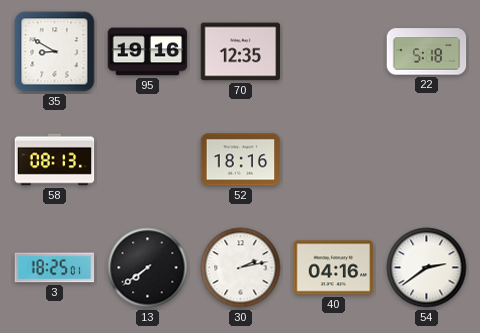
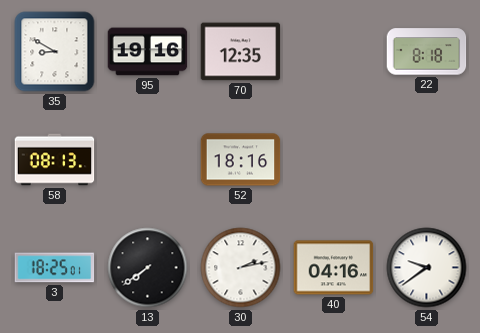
22: 5:18 -> 8:18 (427, 52)
54: 2:39 -> 9:39 (427, 268)
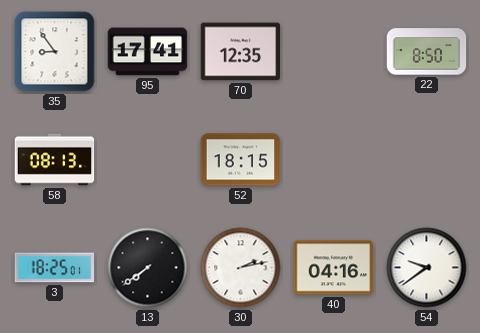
35: 8:50 -> 8:54 (55, 52)
95: 19:16 -> 17:41 (148, 52)
22: 8:18 -> 8:50 (427, 52)
52: 18:16 -> 18:15 (241, 160)
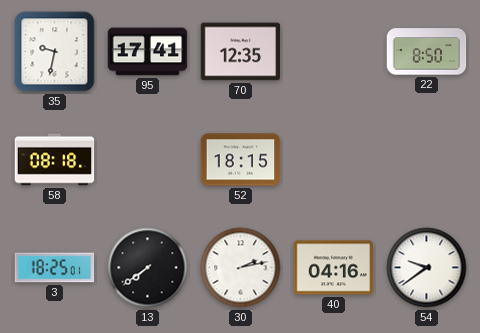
35: 8:54 -> 9:32 (55, 52)
58: 08:13 -> 08:18 (55, 160)
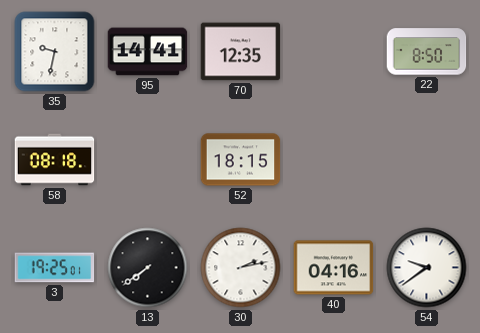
95: 17:41 -> 14:41 (148, 52)
3: 18:25 -> 19:25 (55, 268)
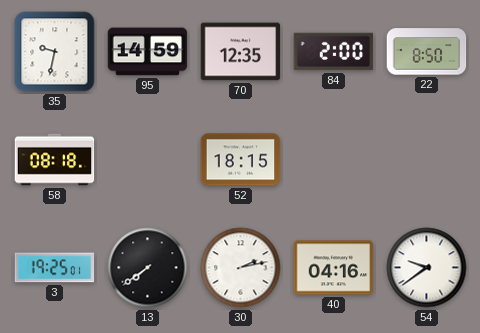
95: 14:41 -> 14:59 (148, 52)
84: none -> 2:00 (334, 52)
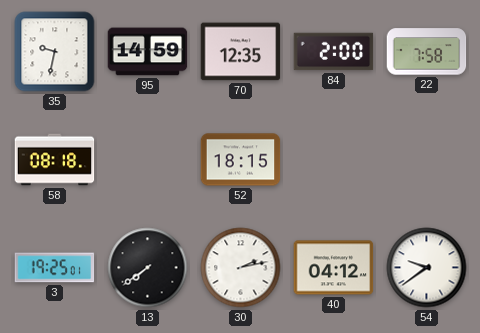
22: 8:50 -> 7:58 (427, 52)
40: 04:16 -> 04:12 (334, 268)
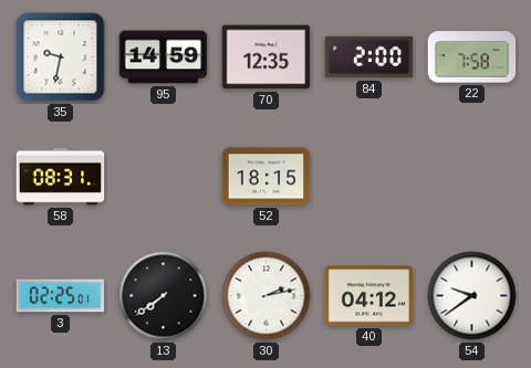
58: 08:18 -> 08:31 (61, 177)
3: 19:25 -> 02:25 (61, 296)
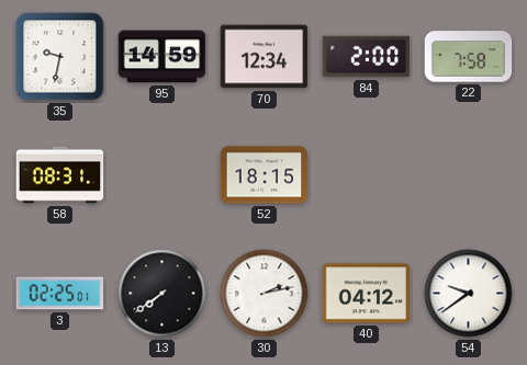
70: 12:35 -> 12:34 (265, 57)
